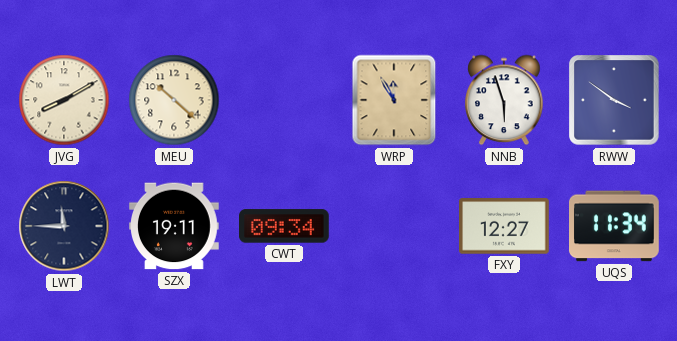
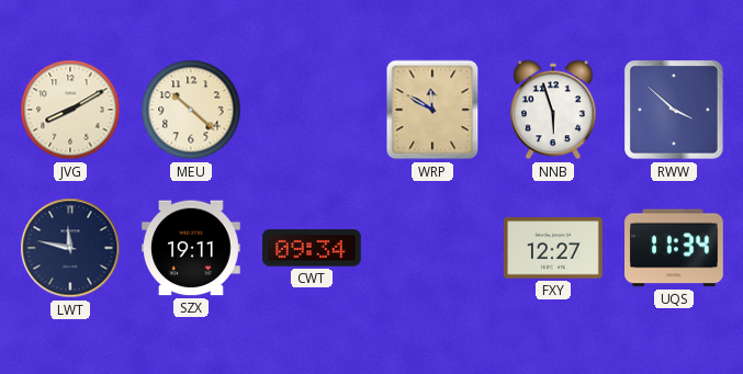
WRP: 11:55 -> 11:50 (432, 110)
RWW: 3:51 -> 3:52 (674, 110)
LWT: 11:45 -> 11:47 (70, 248)
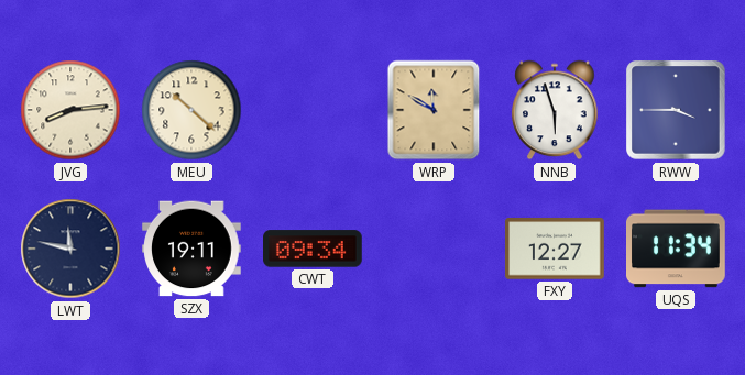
JVG: 8:10 -> 8:14 (70, 110)
RWW: 3:52 -> 3:45 (676, 110)
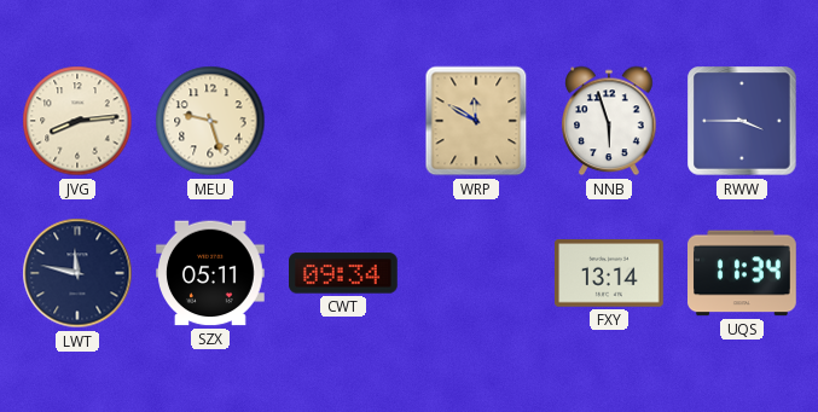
MEU: 10:22 -> 9:27 (210, 121)
SZX: 19:11 -> 05:11 (211, 273)
FXY: 12:27 -> 13:14 (610, 273)
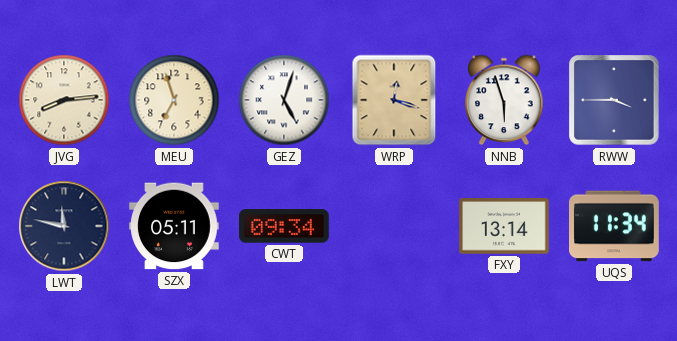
MEU: 9:27 -> 6:57 (174, 100)
GEZ: none -> 5:03 (284, 100)
WRP: 11:50 -> 12:18 (394, 100)
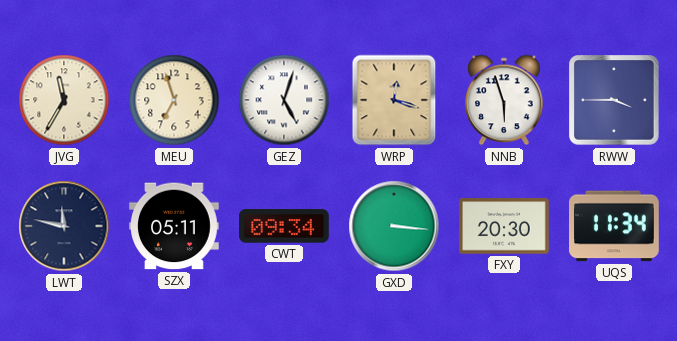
JVG: 8:14 -> 11:35 (64, 100)
GXD: none -> 3:16 (394, 226)
FXY: 13:14 -> 20:30 (505, 226)
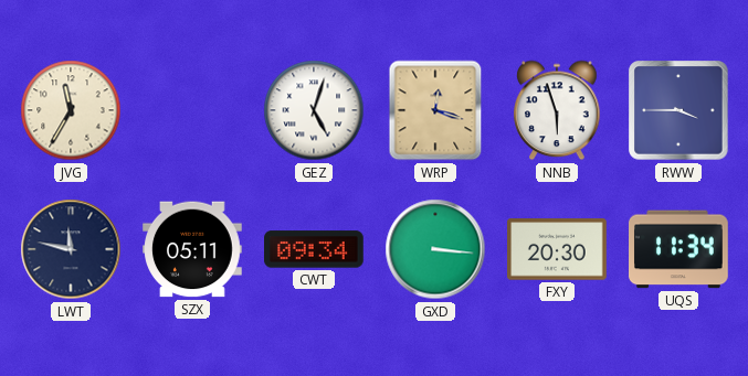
MEU: 6:57 -> none (174, 100)
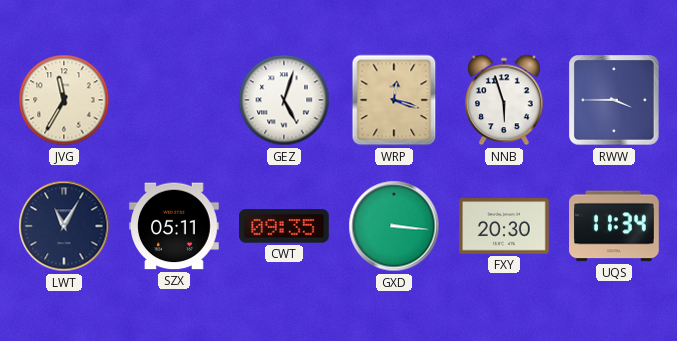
LWT: 11:47 -> 11:05 (64, 226)
CWT: 09:34 -> 09:35 (285, 226)
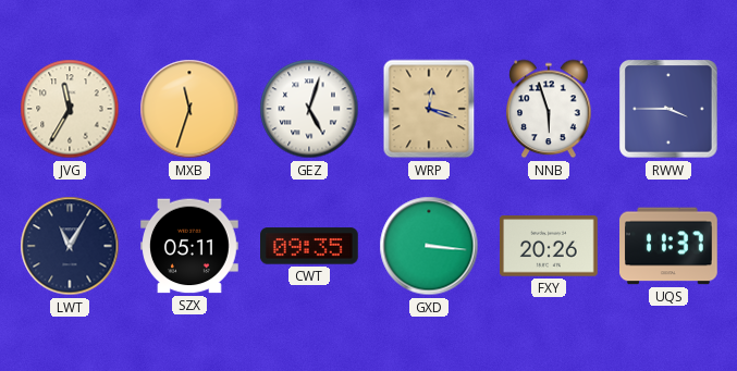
MXB: none -> 11:33 (189, 109)
FXY: 20:30 -> 20:26 (550, 246)
UQS: 11:34 -> 11:37 (670, 246)
